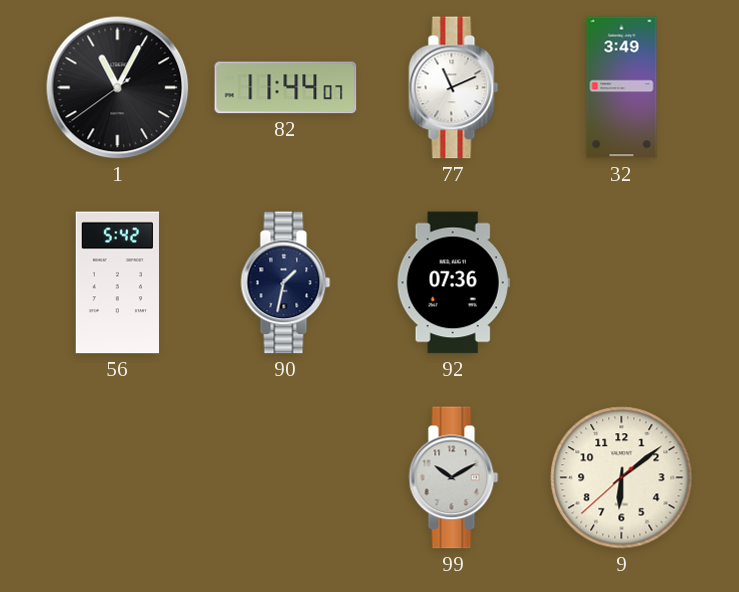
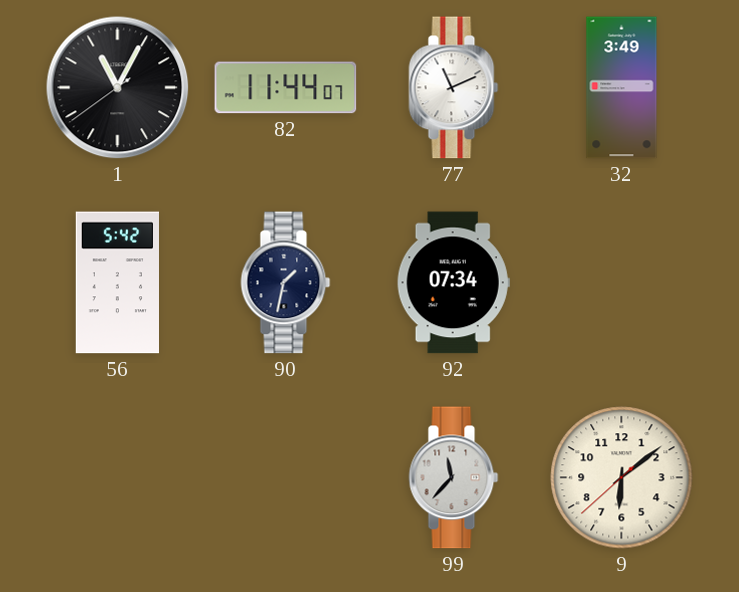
92: 07:36 -> 07:34 (453, 283)
99: 10:10 -> 11:37 (454, 478)
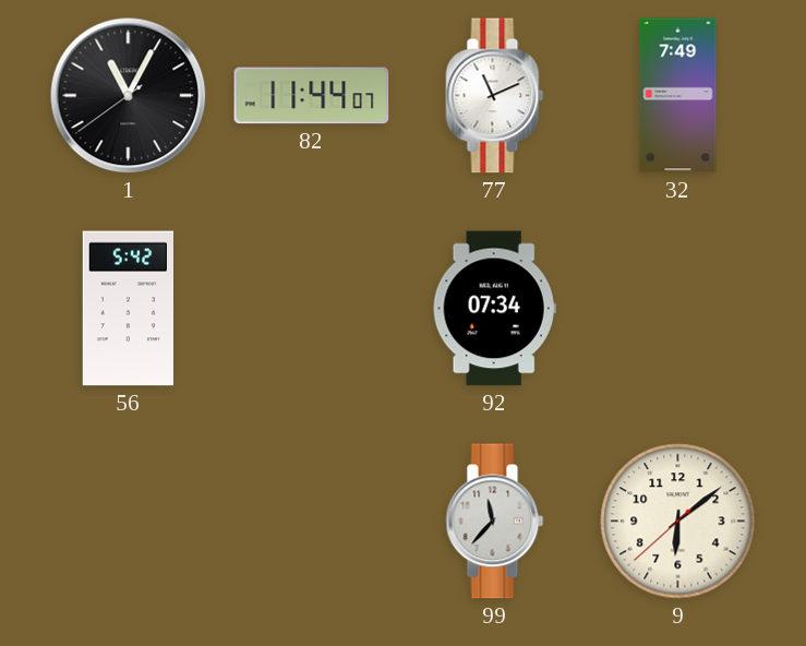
32: 3:49 -> 7:49 (678, 96)
90: 1:32 -> none (286, 283)
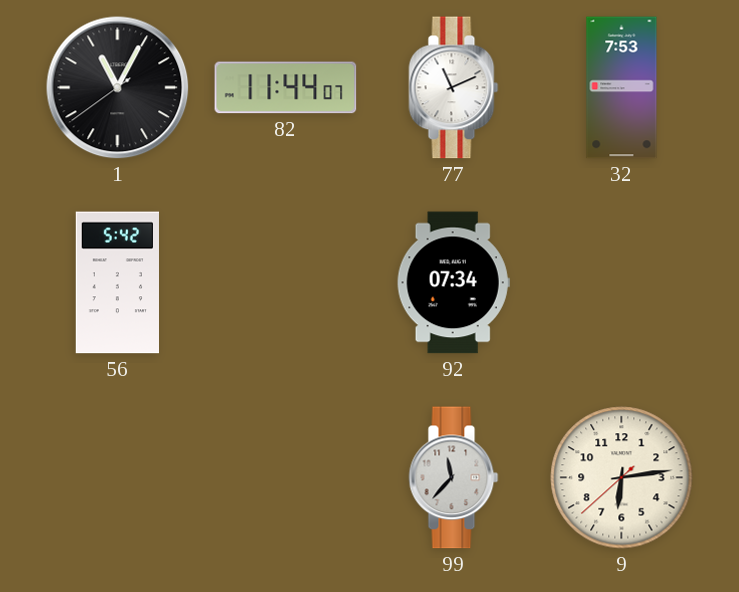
32: 7:49 -> 7:53 (622, 88)
9: 6:08 -> 6:13 (622, 478)
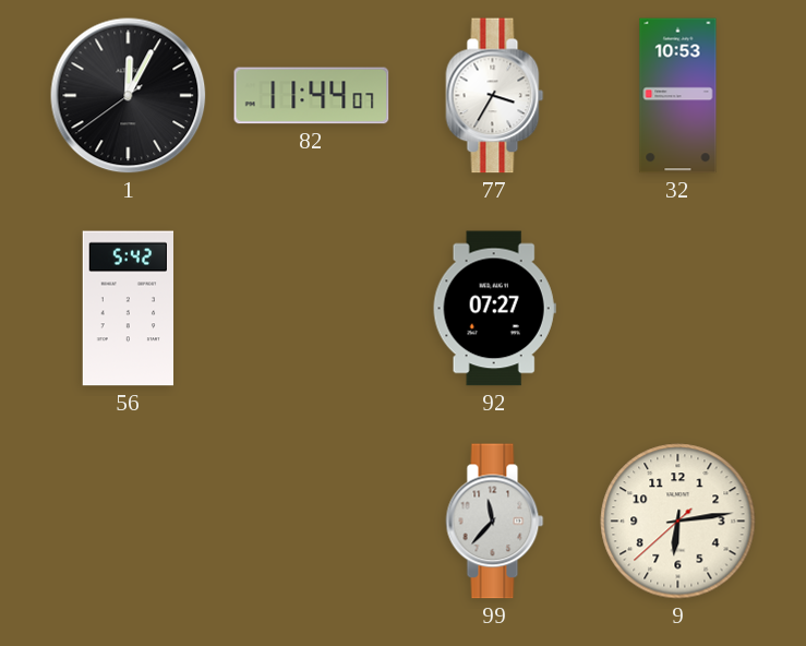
1: 11:04 -> 12:04 (129, 96)
77: 11:11 -> 3:35 (495, 96)
32: 7:53 -> 10:53 (678, 96)
92: 07:34 -> 07:27 (494, 309)
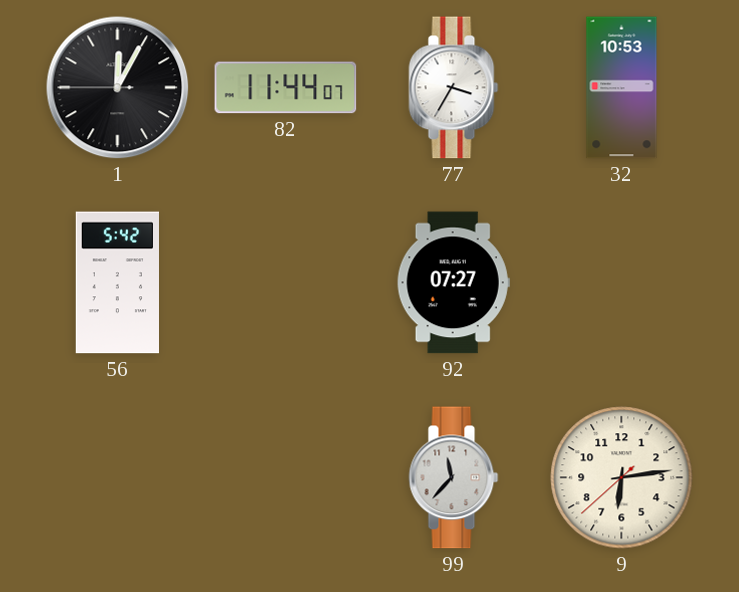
1: 12:04:39 -> 12:04:45 (118, 88)
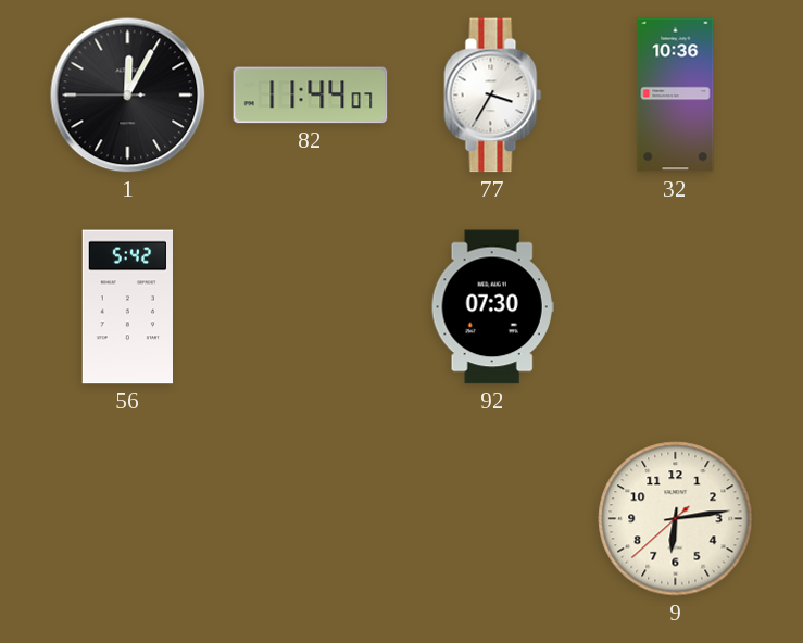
32: 10:53 -> 10:36 (676, 96)
92: 07:27 -> 07:30 (492, 307)
99: 11:37 -> none (454, 478)
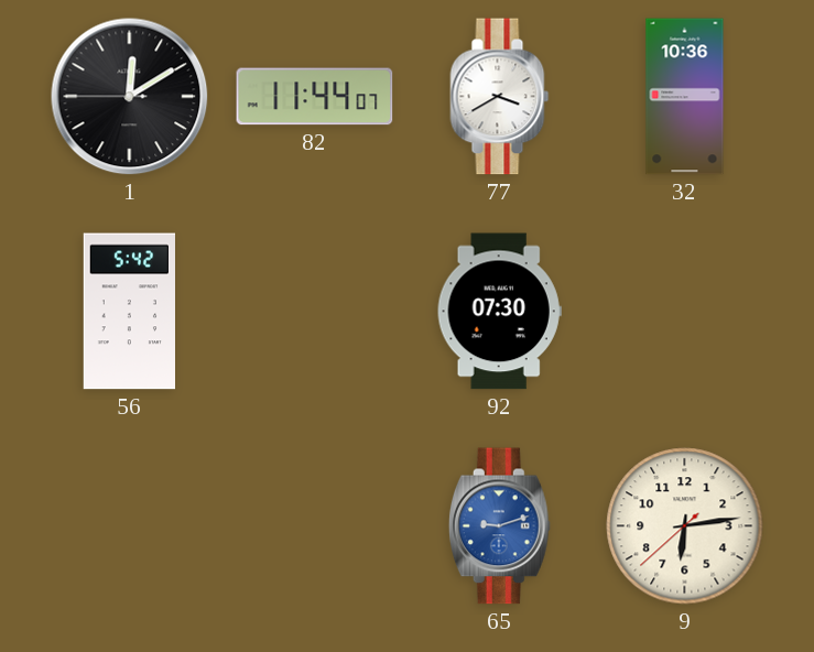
1: 12:04 -> 12:09 (130, 97)
77: 3:35 -> 3:40 (500, 97)
65: none -> 9:12 (499, 526)
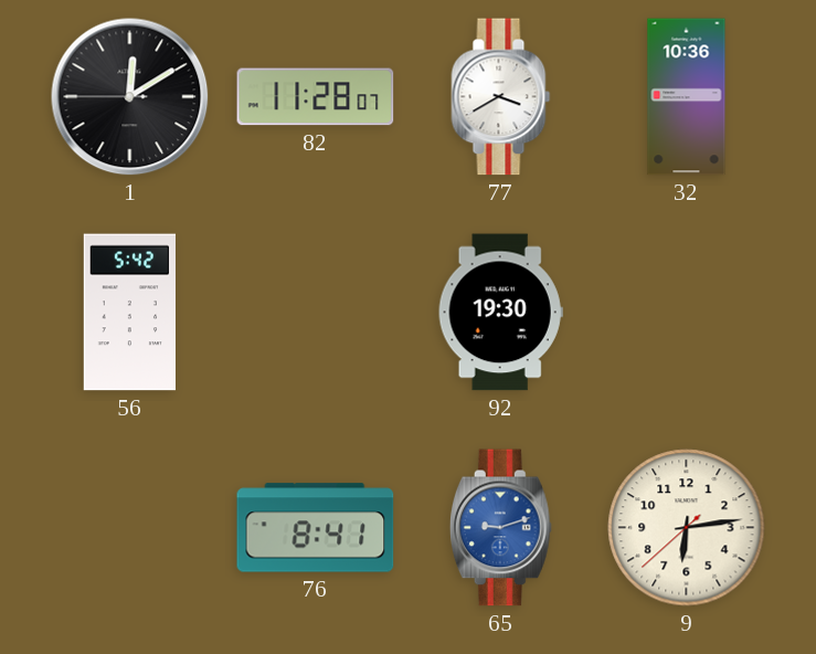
82: 11:44 -> 11:28 (316, 97)
92: 07:30 -> 19:30 (500, 313)
76: none -> 8:41 (316, 528)
